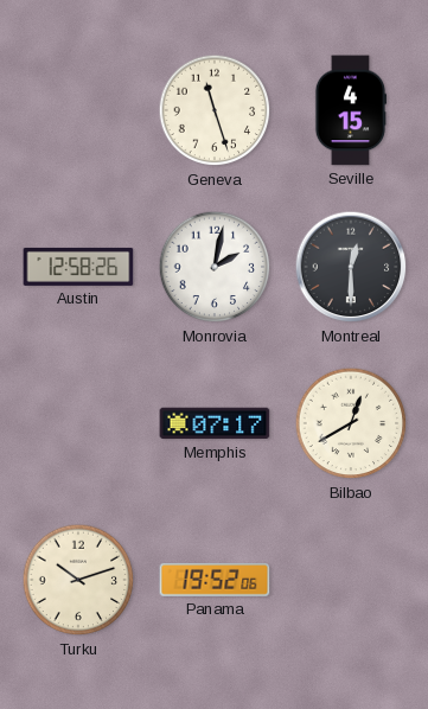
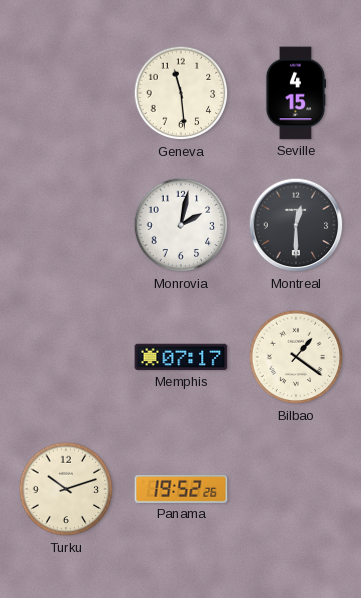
Geneva: 11:27 -> 11:29 (181, 93)
Austin: 12:58 -> none (78, 267)
Bilbao: 12:40 -> 1:21 (296, 357)
Panama: 19:52:06 -> 19:52:26 (181, 489)
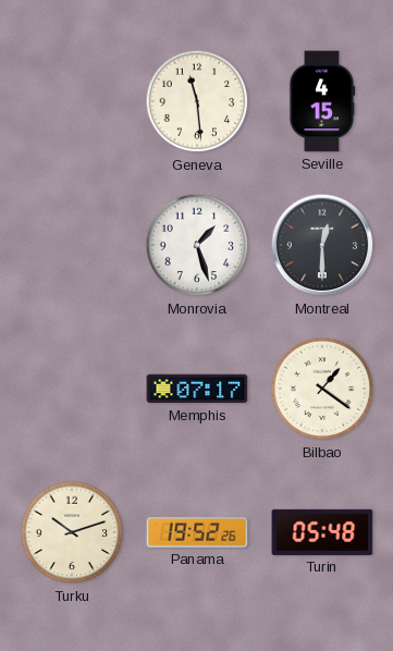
Monrovia: 2:02 -> 1:27 (197, 245)
Turin: none -> 05:48 (322, 532)
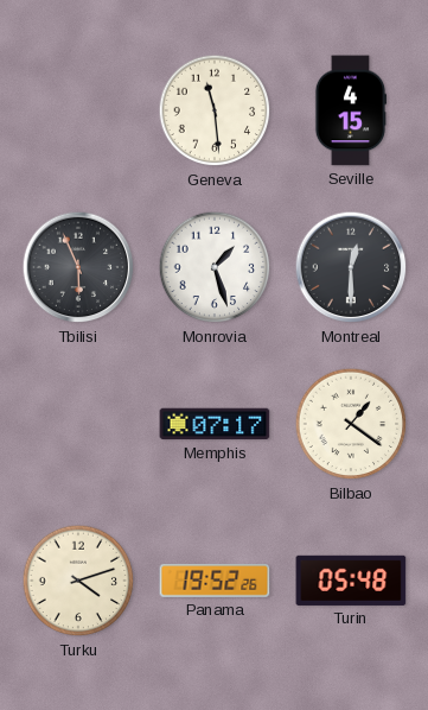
Tbilisi: none -> 5:56 (78, 267)
Turku: 10:12 -> 4:12 (78, 581)
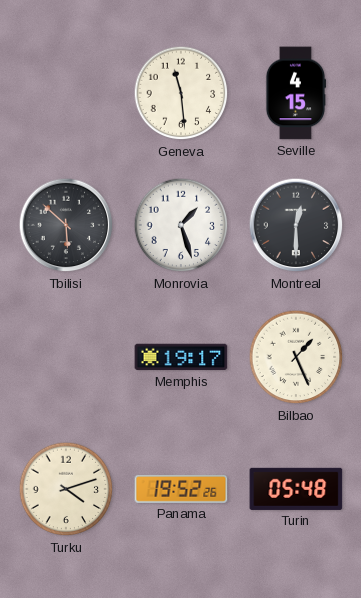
Tbilisi: 5:56 -> 5:52 (66, 225)
Memphis: 07:17 -> 19:17 (181, 357)
Bilbao: 1:21 -> 1:26 (296, 357)
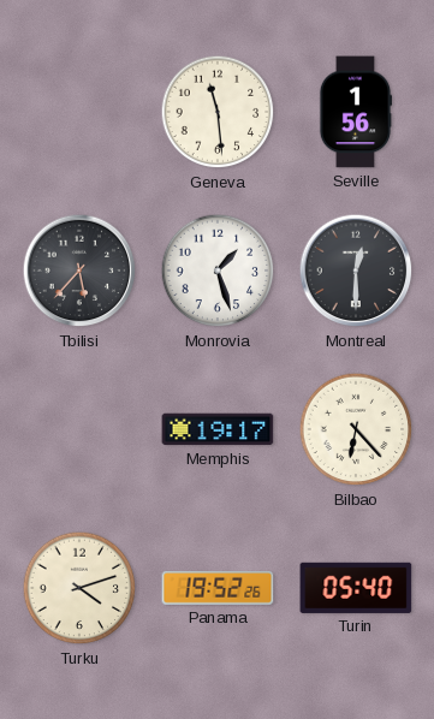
Seville: 4:15 -> 1:56 (356, 112)
Tbilisi: 5:52 -> 5:37 (79, 271)
Bilbao: 1:26 -> 6:23 (356, 429)
Turin: 05:48 -> 05:40 (356, 588)
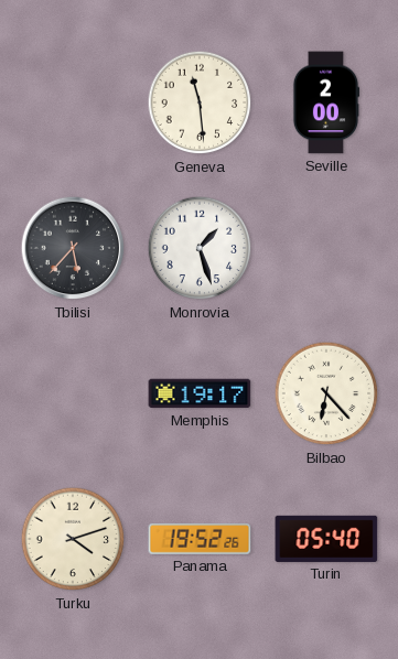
Seville: 1:56 -> 2:00 (326, 102)
Montreal: 12:30 -> none (356, 271)
